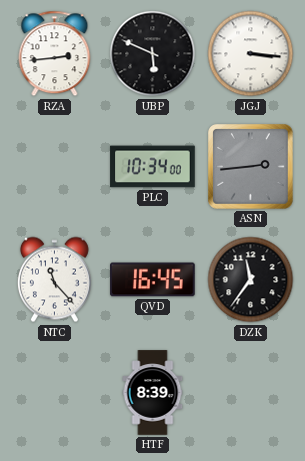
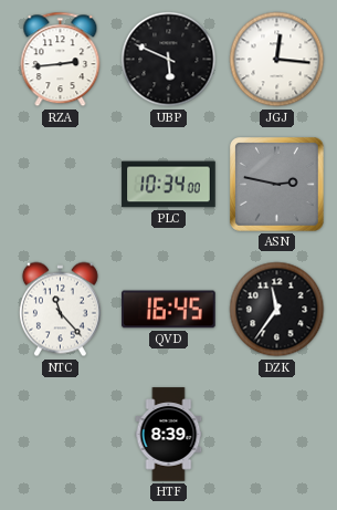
JGJ: 3:16 -> 12:16 (277, 60)
ASN: 2:44 -> 2:47 (277, 185)
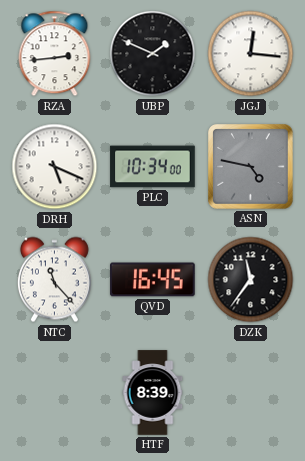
UBP: 5:49 -> 1:49 (153, 54)
DRH: none -> 5:19 (55, 167)
ASN: 2:47 -> 4:47 (251, 167)
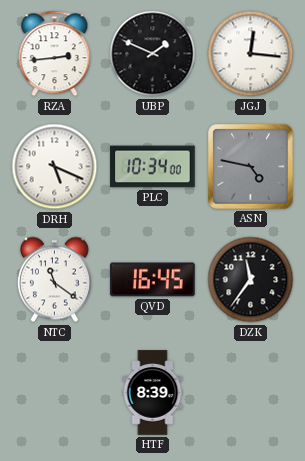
NTC: 11:23 -> 11:21 (54, 280)
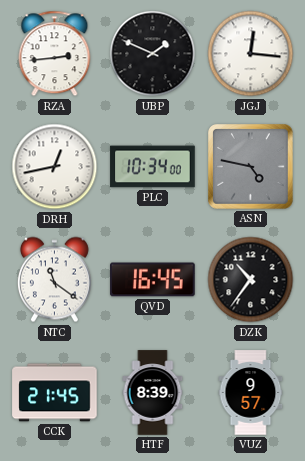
DRH: 5:19 -> 12:43 (55, 167)
DZK: 11:36 -> 10:36 (251, 280)
CCK: none -> 21:45 (55, 393)
VUZ: none -> 9:57 (251, 393)
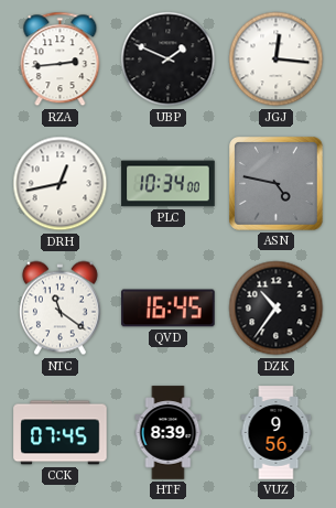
CCK: 21:45 -> 07:45 (61, 433)
VUZ: 9:57 -> 9:56 (277, 433)
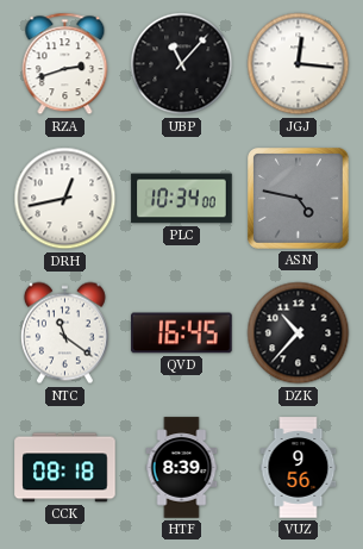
RZA: 2:44 -> 2:42 (65, 64)
UBP: 1:49 -> 11:07 (182, 64)
DZK: 10:36 -> 10:37 (299, 333)
CCK: 07:45 -> 08:18 (65, 468)
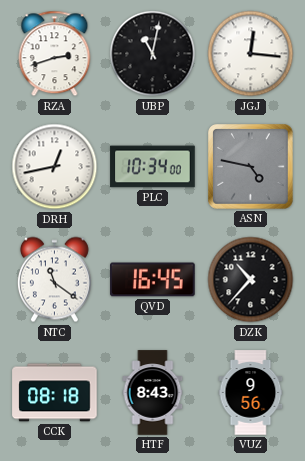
UBP: 11:07 -> 11:02 (153, 54)
HTF: 8:39 -> 8:43 (153, 393)
